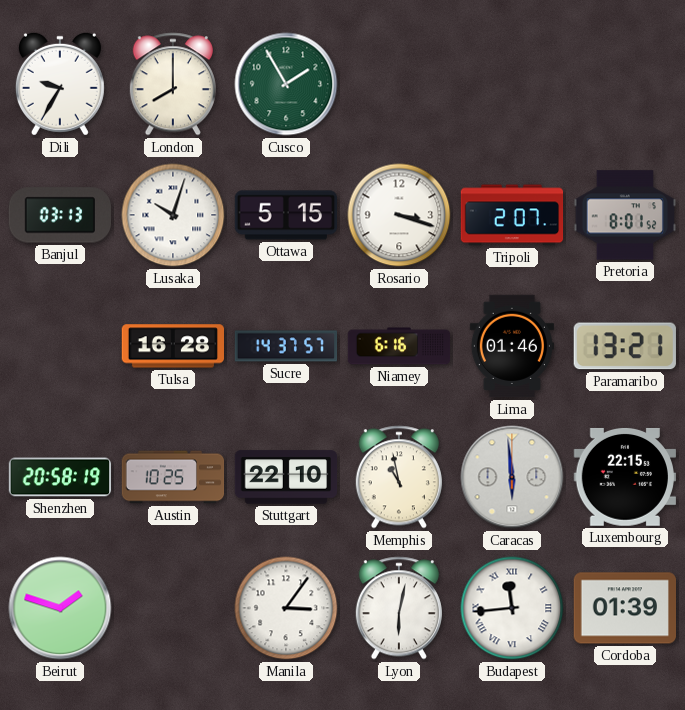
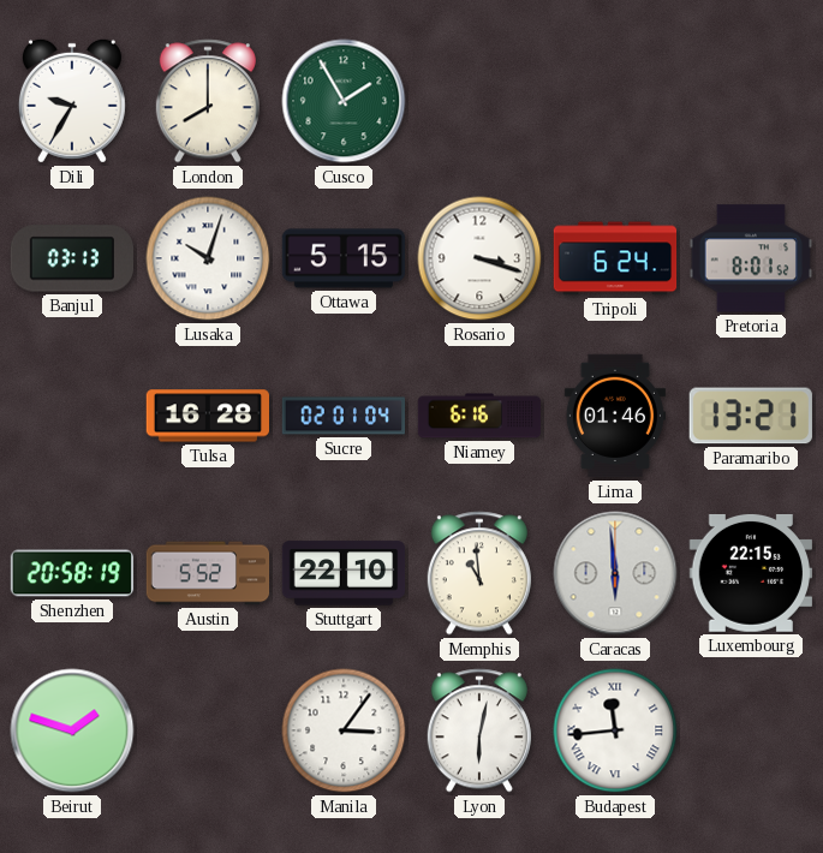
Tripoli: 2:07 -> 6:24 (615, 258)
Sucre: 14:37 -> 02:01 (344, 416)
Austin: 10:25 -> 5:52 (208, 573)
Memphis: 10:58 -> 10:59 (479, 573)
Cordoba: 01:39 -> none (624, 608)
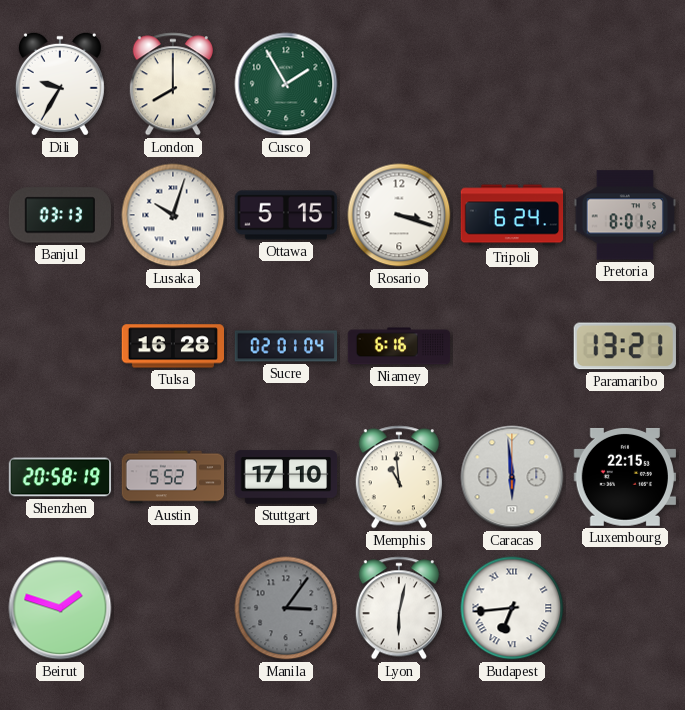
Lima: 01:46 -> none (615, 416)
Stuttgart: 22:10 -> 17:10 (286, 477)
Manila dial: white -> grey (286, 608)
Budapest: 11:44 -> 6:44 (512, 608)
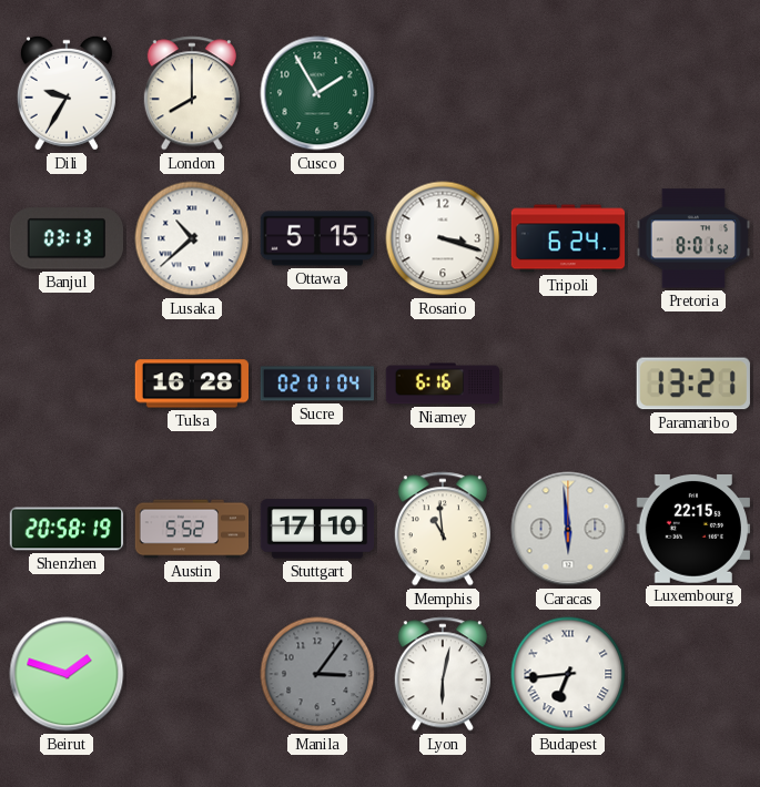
Lusaka: 10:03 -> 10:38 (192, 238)
